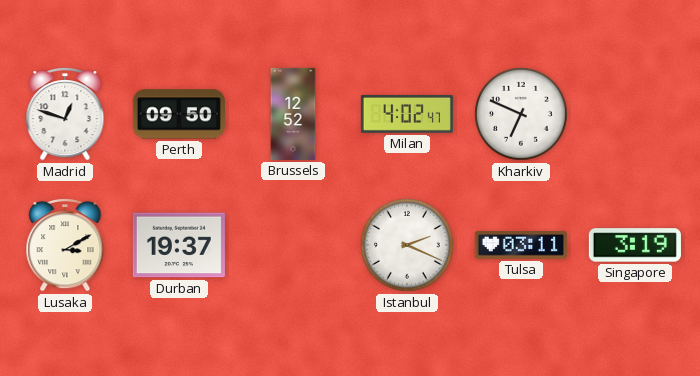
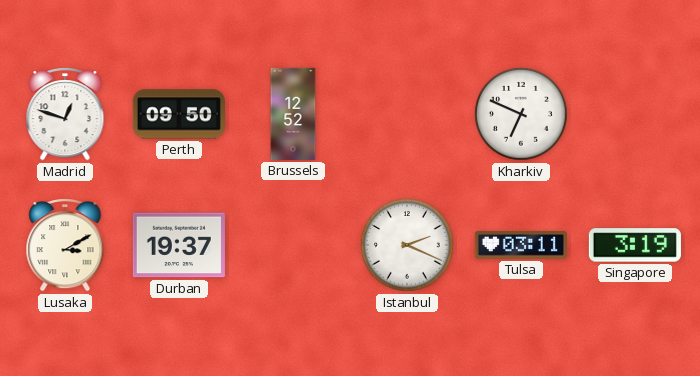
Milan: 4:02 -> none (407, 114)
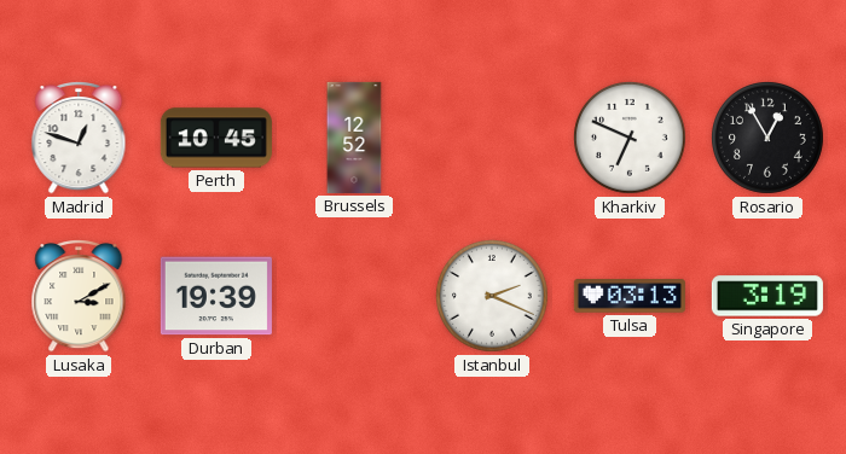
Perth: 09:50 -> 10:45 (216, 138)
Rosario: none -> 12:55 (769, 139)
Durban: 19:37 -> 19:39 (216, 296)
Tulsa: 03:11 -> 03:13 (630, 296)
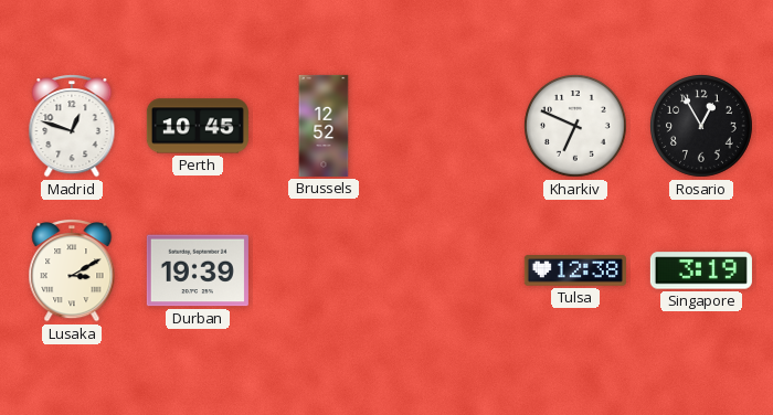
Istanbul: 2:19 -> none (493, 297)
Tulsa: 03:13 -> 12:38 (575, 270)
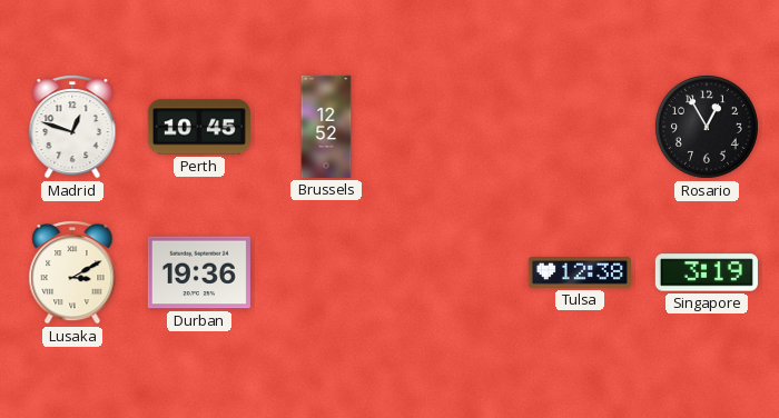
Kharkiv: 6:49 -> none (576, 127)
Durban: 19:39 -> 19:36 (199, 272)
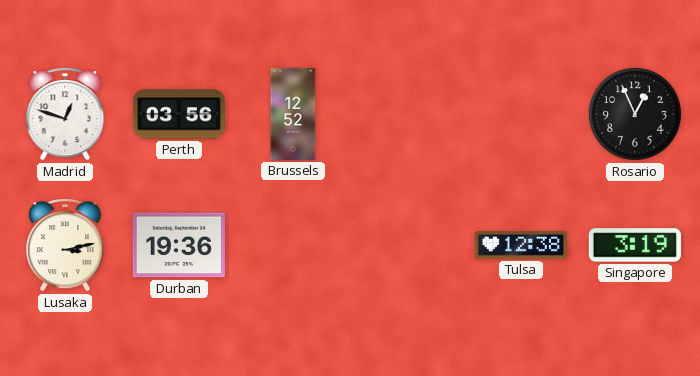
Perth: 10:45 -> 03:56 (179, 114)
Rosario: 12:55 -> 12:56 (636, 115)
Lusaka: 3:10 -> 3:13 (65, 246)
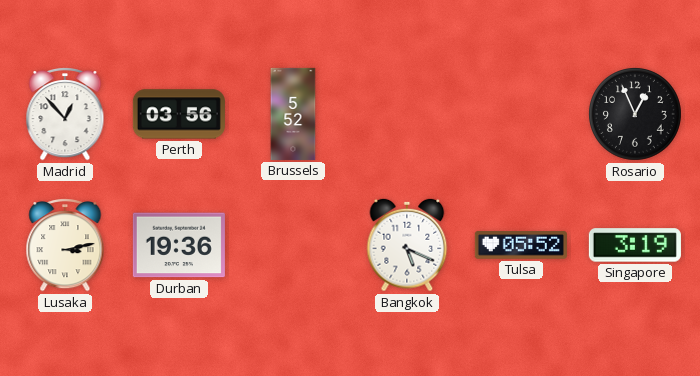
Madrid: 12:48 -> 12:53 (65, 115)
Brussels: 12:52 -> 5:52 (293, 114)
Bangkok: none -> 5:19 (407, 245)
Tulsa: 12:38 -> 05:52 (521, 245)
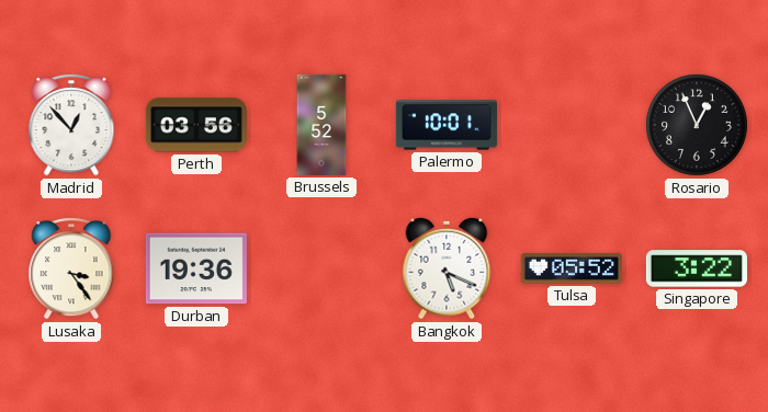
Palermo: none -> 10:01 (447, 125)
Lusaka: 3:13 -> 3:24 (71, 270)
Singapore: 3:19 -> 3:22 (697, 268)
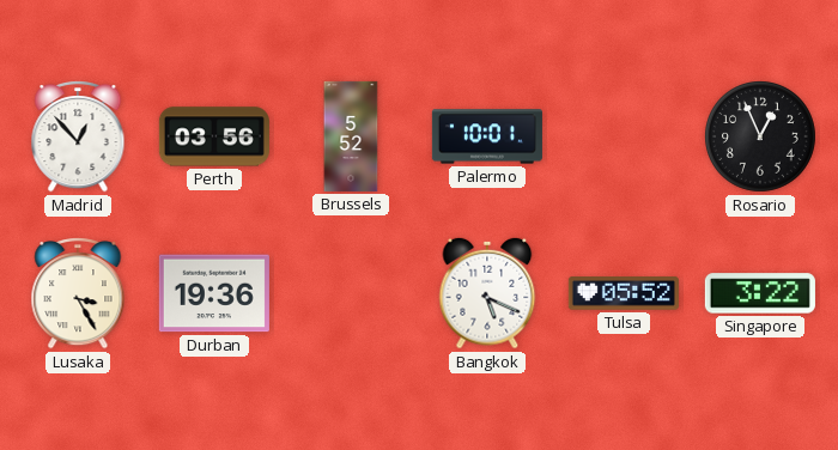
Lusaka: 3:24 -> 3:25 (78, 294)
